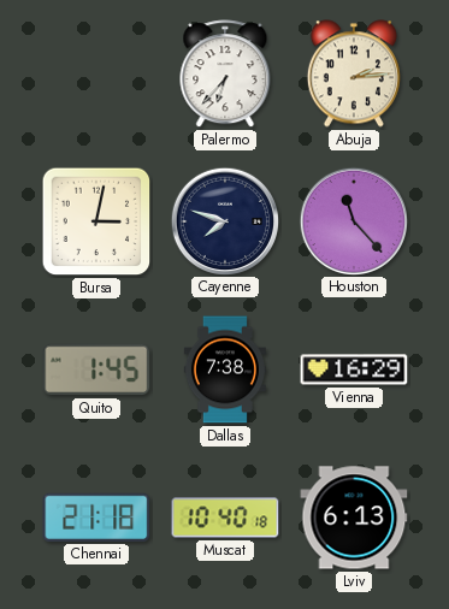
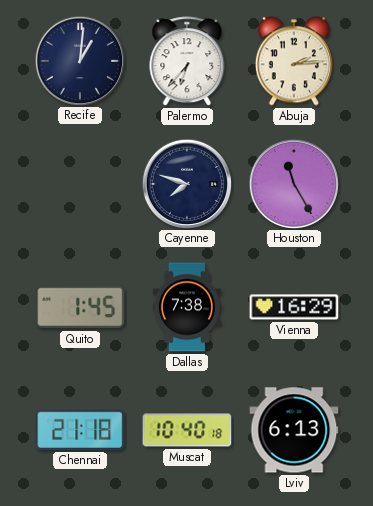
Recife: none -> 1:01 (79, 60)
Bursa: 3:02 -> none (96, 221)
Houston: 11:23 -> 11:25 (293, 183)
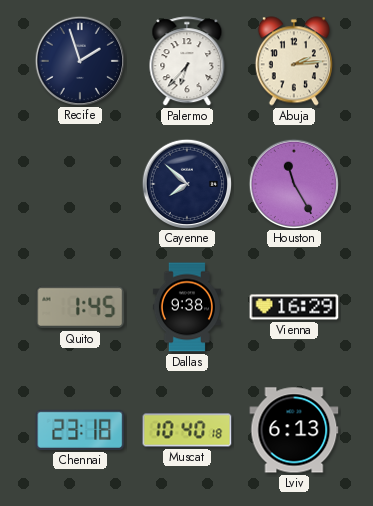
Recife: 1:01 -> 1:57 (79, 60)
Cayenne: 7:48 -> 7:52 (186, 183)
Dallas: 7:38 -> 9:38 (187, 307)
Chennai: 21:18 -> 23:18 (80, 430)
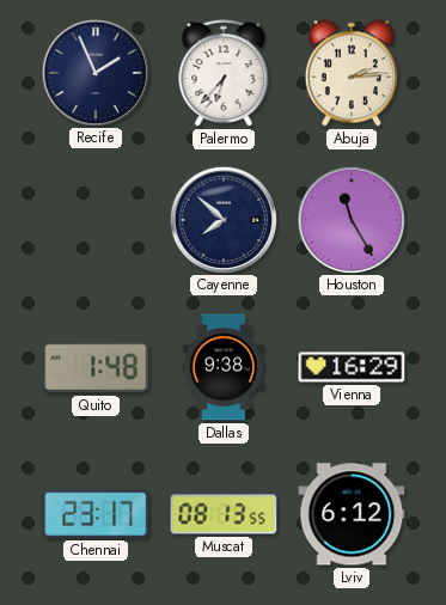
Recife: 1:57 -> 1:56 (94, 72)
Quito: 1:45 -> 1:48 (96, 367)
Chennai: 23:18 -> 23:17 (96, 514)
Muscat: 10:40 -> 08:13 (224, 514)
Lviv: 6:13 -> 6:12 (352, 514)
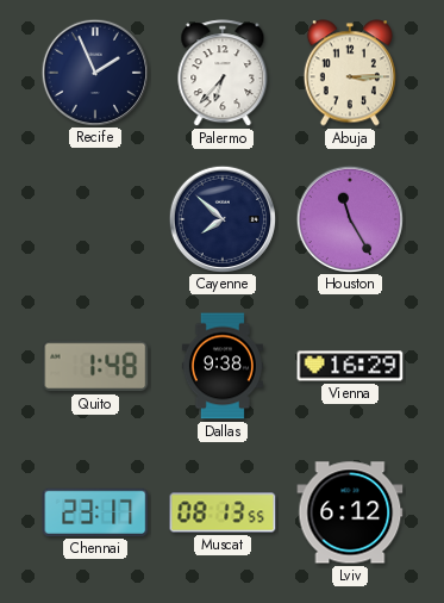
Abuja: 2:14 -> 3:15 (350, 73)
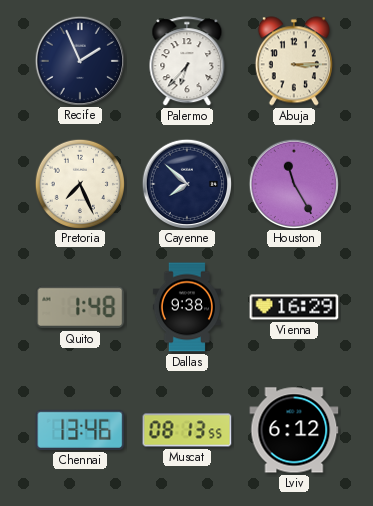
Pretoria: none -> 7:26 (79, 183)
Chennai: 23:17 -> 13:46 (80, 430)
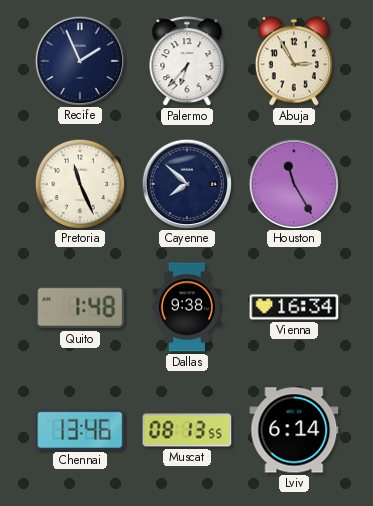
Abuja: 3:15 -> 2:55 (294, 61)
Pretoria: 7:26 -> 11:26 (79, 183)
Vienna: 16:29 -> 16:34 (294, 307)
Lviv: 6:12 -> 6:14 (294, 430)
